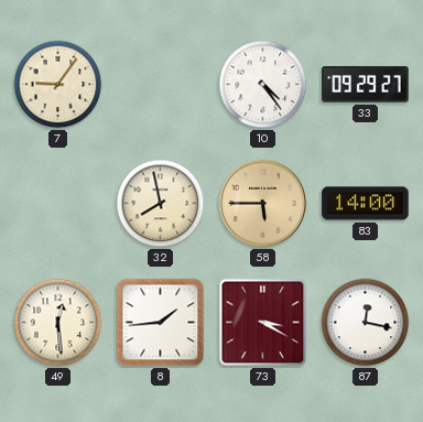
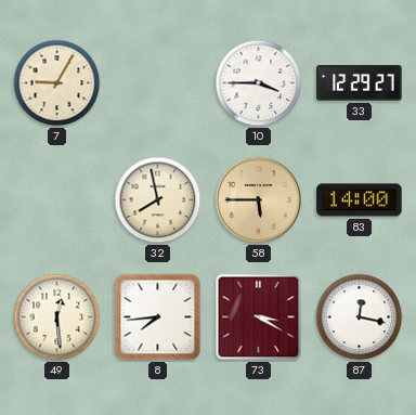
7: 9:06 -> 9:05 (57, 83)
10: 4:24 -> 3:45 (259, 83)
33: 09:29 -> 12:29 (360, 83)
8: 1:44 -> 7:44 (158, 317)
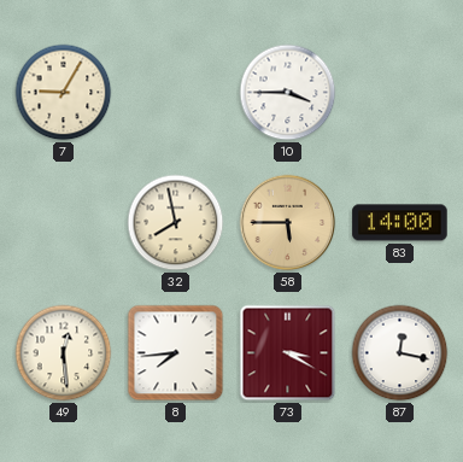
33: 12:29 -> none (360, 83)
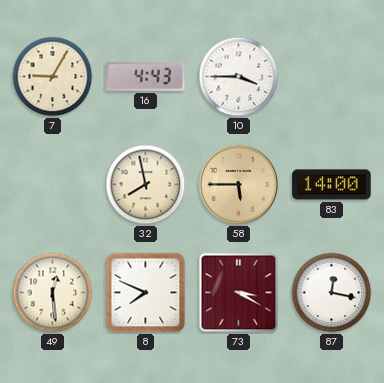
16: none -> 4:43 (146, 76)
8: 7:44 -> 7:49 (146, 293)
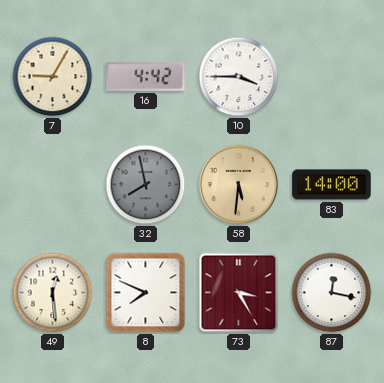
16: 4:43 -> 4:42 (146, 76)
32 dial: cream -> grey (146, 185)
58: 5:45 -> 5:31 (239, 185)
73: 3:20 -> 3:25 (239, 293)
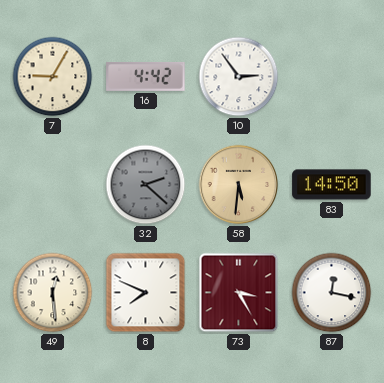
10: 3:45 -> 2:54 (239, 77)
32: 7:58 -> 2:22 (146, 185)
83: 14:00 -> 14:50 (332, 185)
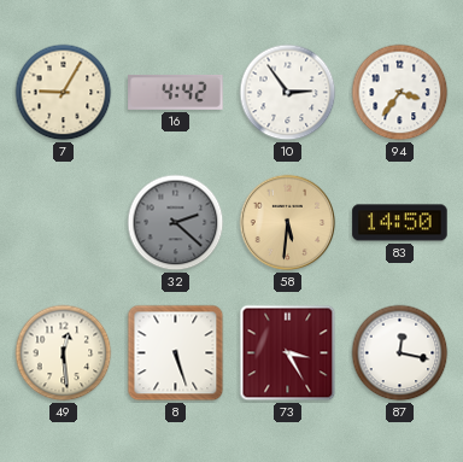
94: none -> 3:36 (400, 93)
8: 7:49 -> 5:27 (176, 353)
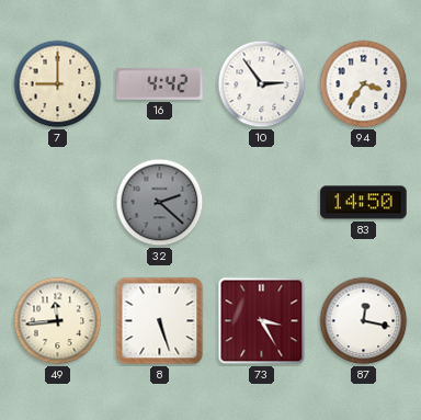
7: 9:05 -> 9:00 (58, 84)
58: 5:31 -> none (288, 223)
49: 12:29 -> 11:44 (58, 321)
